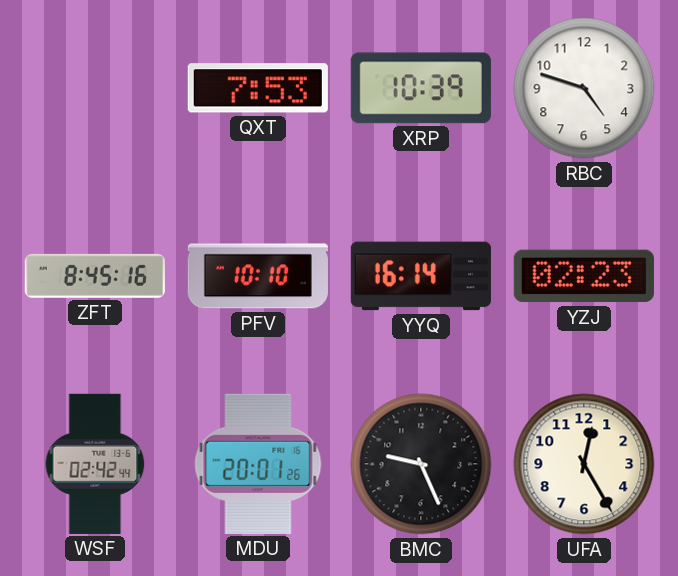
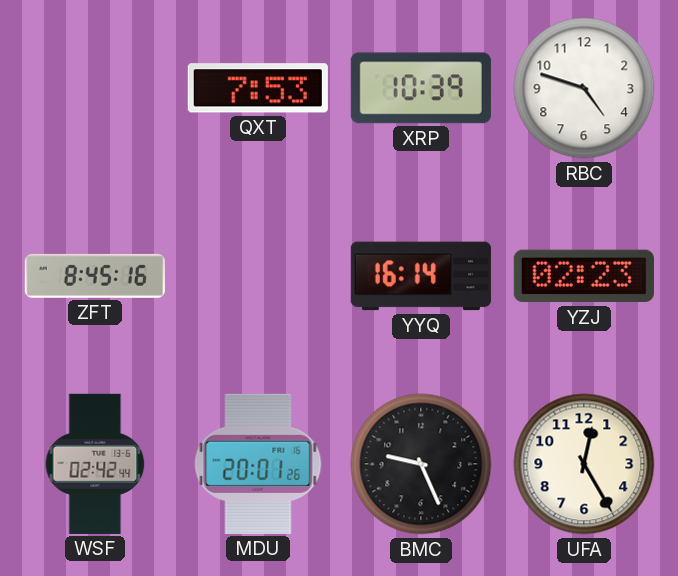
PFV: 10:10 -> none (258, 276)
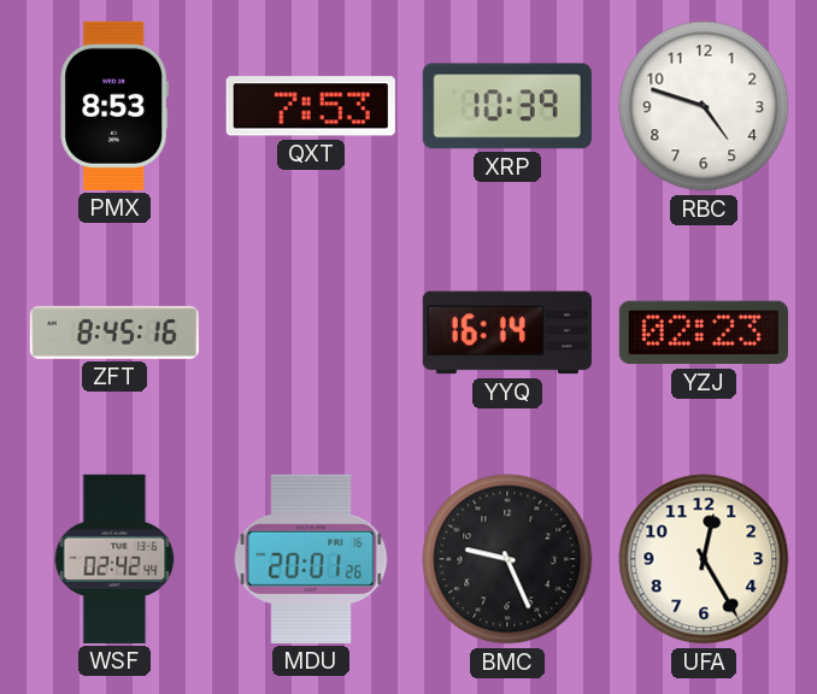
PMX: none -> 8:53 (113, 106)
